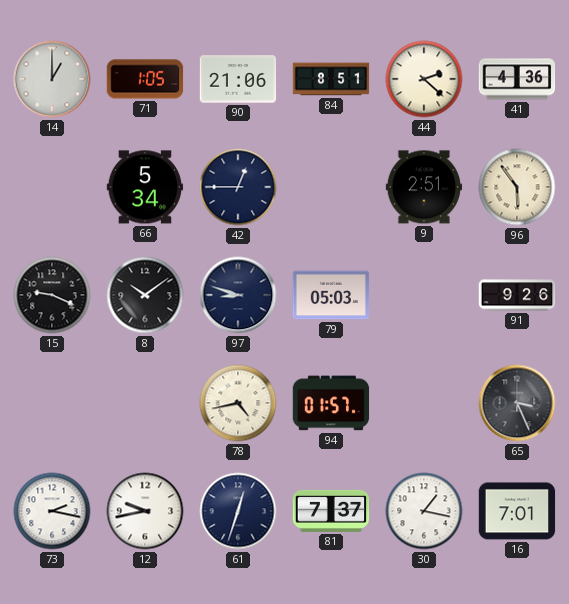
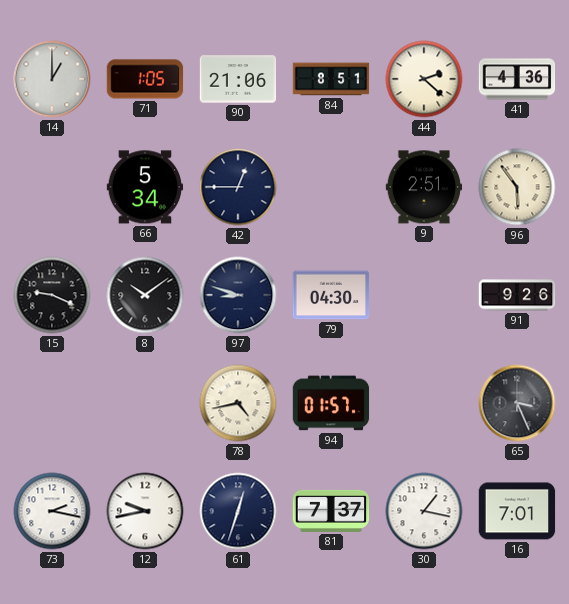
79: 05:03 -> 04:30 (331, 295)
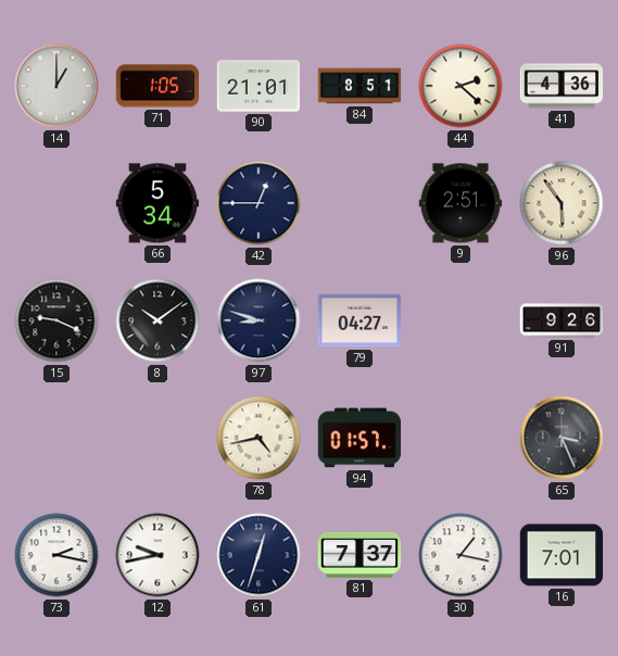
90: 21:06 -> 21:01 (258, 86)
79: 04:30 -> 04:27 (360, 320)
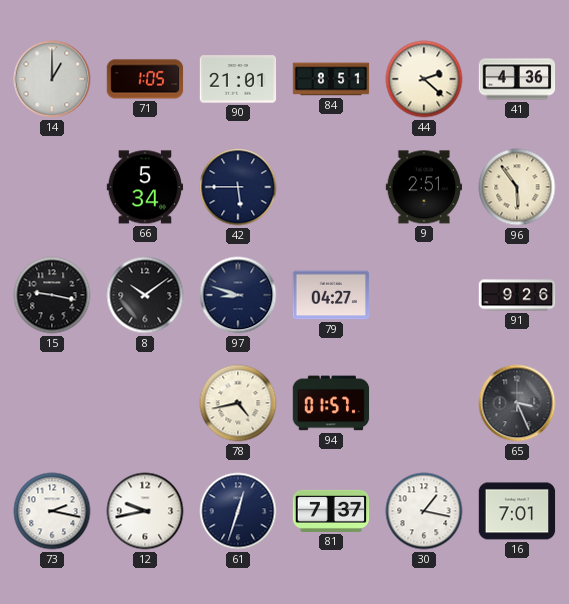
42: 12:45 -> 5:45 (238, 187)
15: 9:19 -> 9:17 (52, 295)
